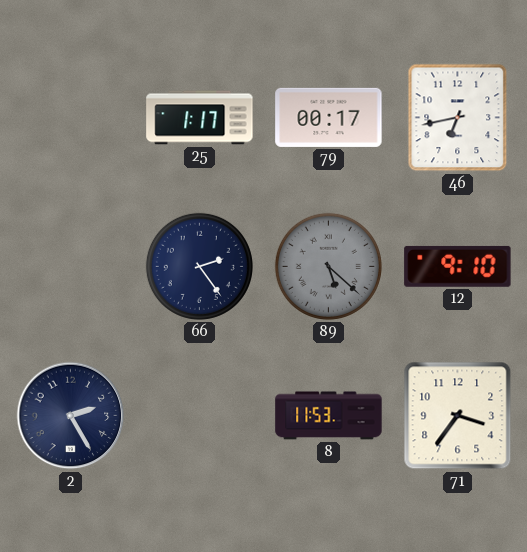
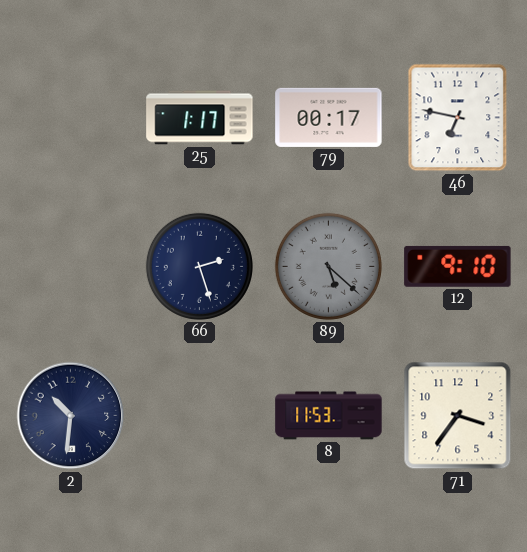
46: 6:43 -> 6:47 (458, 118)
66: 2:24 -> 2:27 (199, 266)
2: 2:25 -> 10:31 (71, 416)
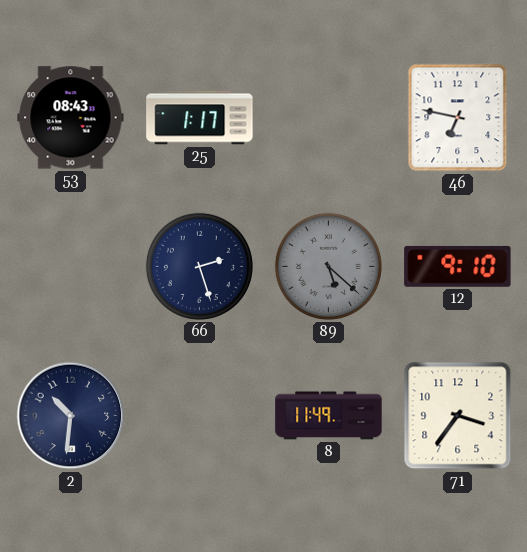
53: none -> 08:43 (71, 118)
79: 00:17 -> none (329, 117)
8: 11:53 -> 11:49 (329, 416)
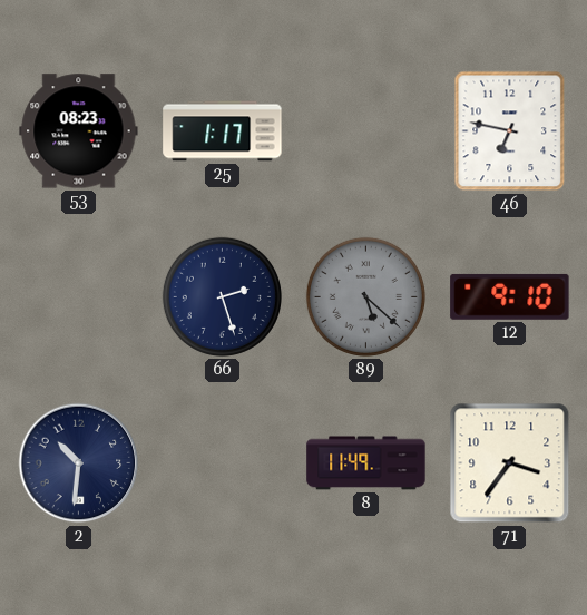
53: 08:43 -> 08:23 (79, 131)
